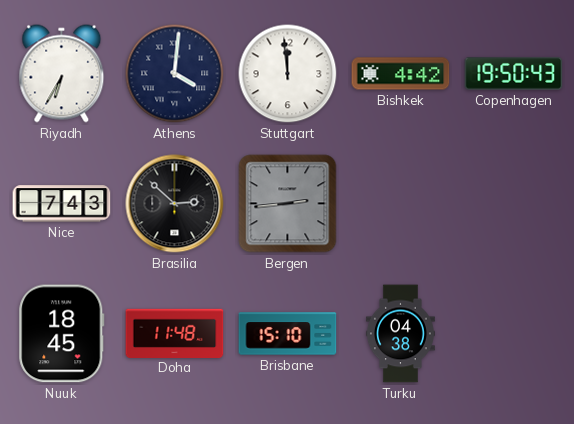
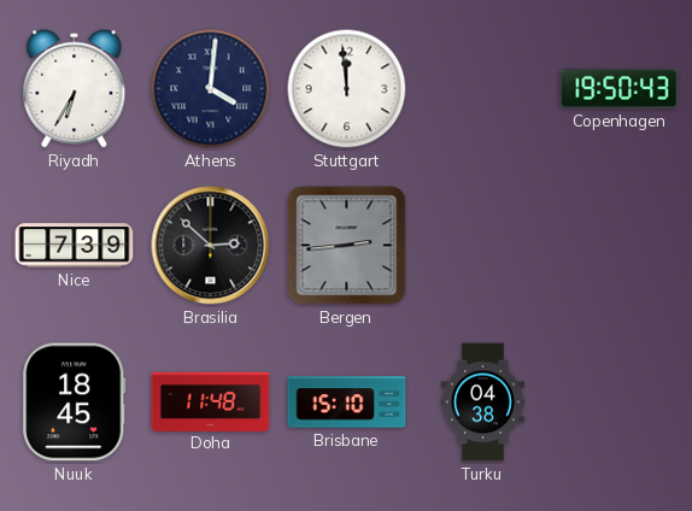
Bishkek: 4:42 -> none (401, 74)
Nice: 7:43 -> 7:39 (75, 246)
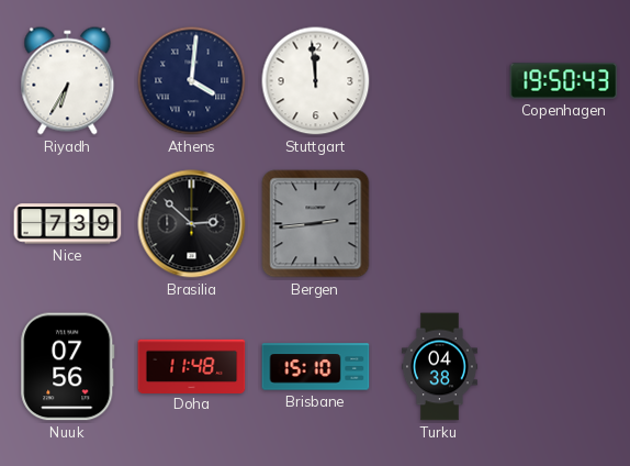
Nuuk: 18:45 -> 07:56 (68, 367)
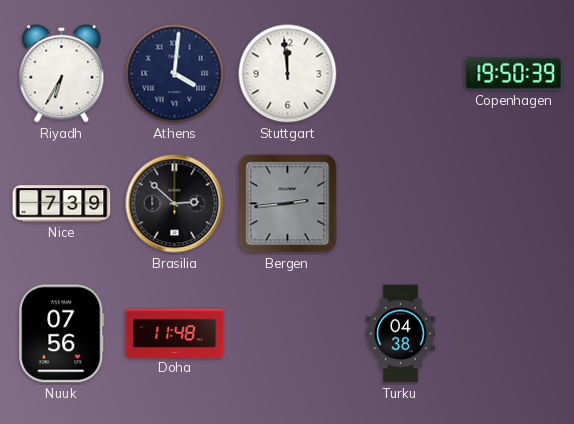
Copenhagen: 19:50:43 -> 19:50:39 (514, 74)
Brisbane: 15:10 -> none (316, 367)
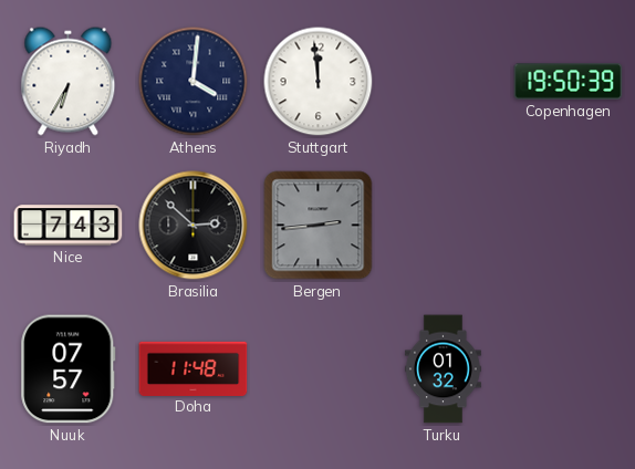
Nice: 7:39 -> 7:43 (69, 226)
Nuuk: 07:56 -> 07:57 (69, 369)
Turku: 04:38 -> 01:32 (443, 369)
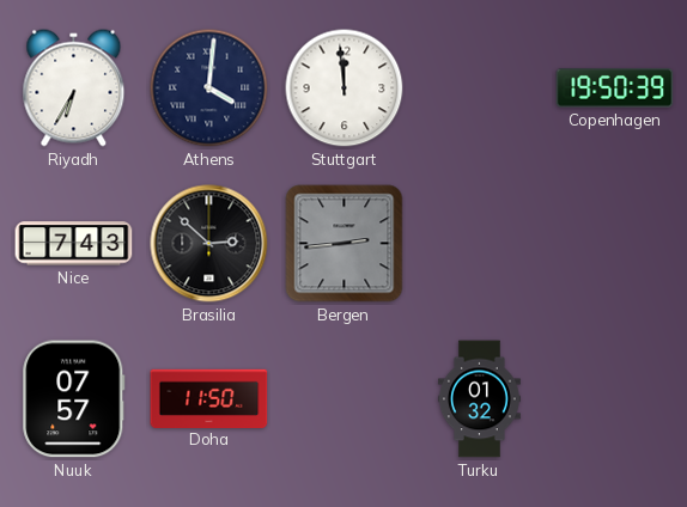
Doha: 11:48 -> 11:50 (209, 398)
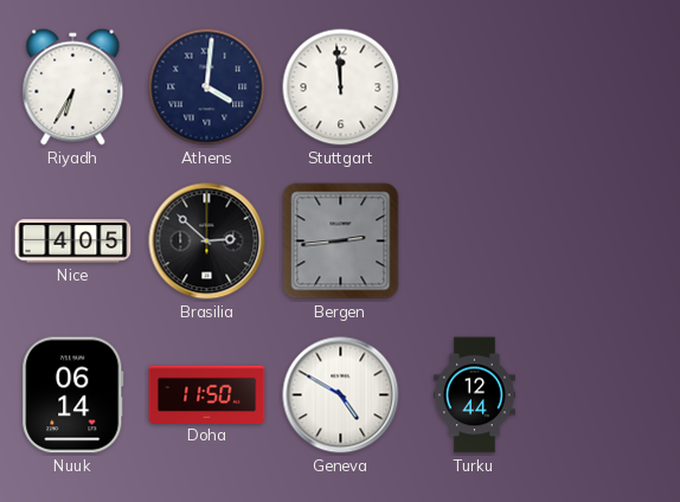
Copenhagen: 19:50 -> none (615, 88)
Nice: 7:43 -> 4:05 (73, 242)
Nuuk: 07:57 -> 06:14 (73, 395)
Geneva: none -> 4:50 (341, 395)
Turku: 01:32 -> 12:44 (474, 395)
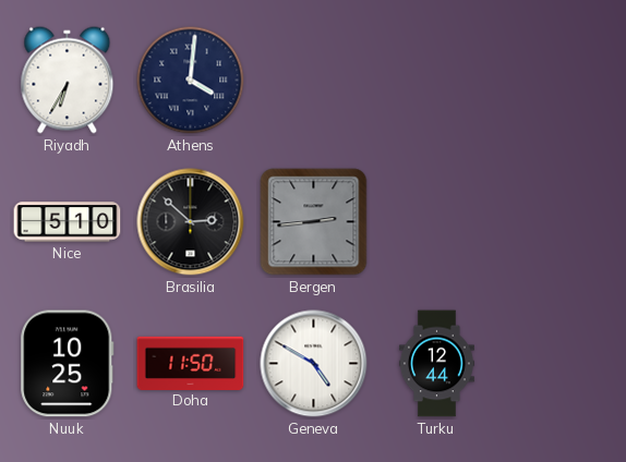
Stuttgart: 11:59 -> none (341, 88)
Nice: 4:05 -> 5:10 (68, 222)
Nuuk: 06:14 -> 10:25 (68, 364)
